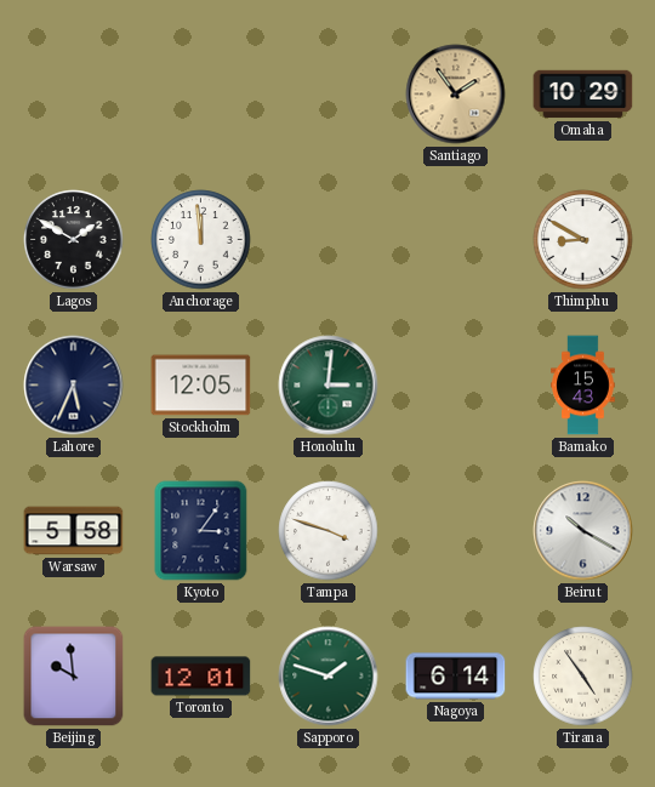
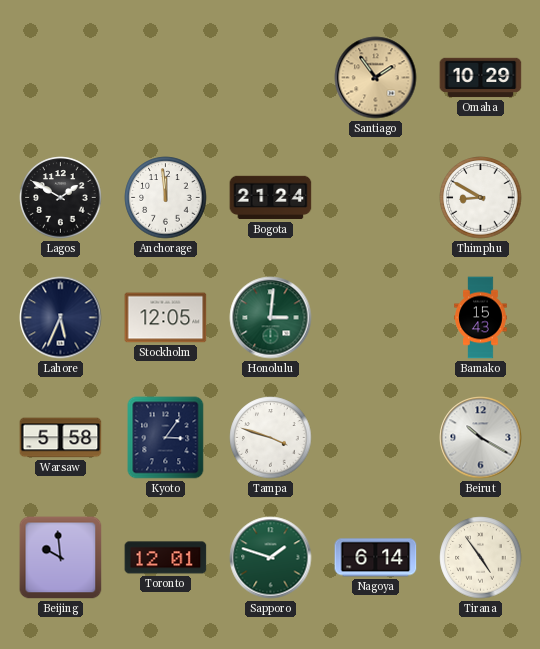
Bogota: none -> 21:24 (271, 198)
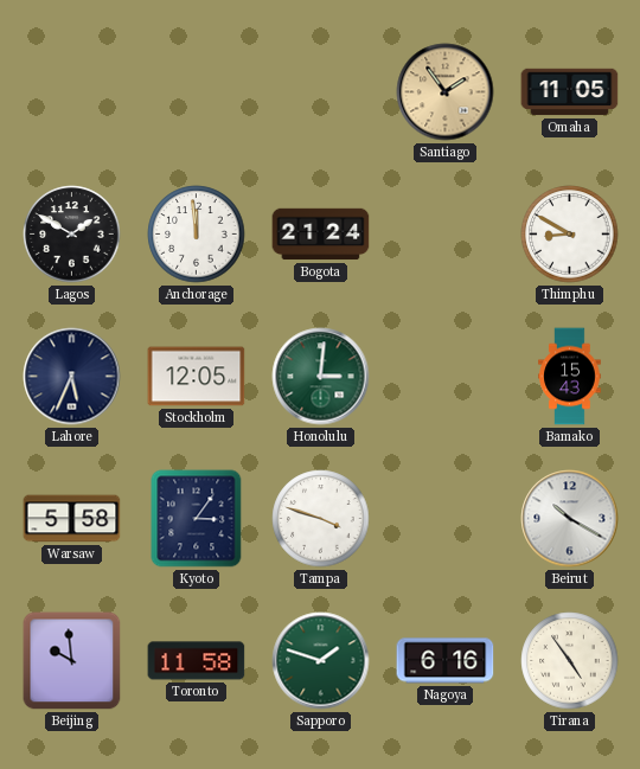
Omaha: 10:29 -> 11:05 (570, 92)
Toronto: 12:01 -> 11:58 (197, 661)
Nagoya: 6:14 -> 6:16 (446, 661)
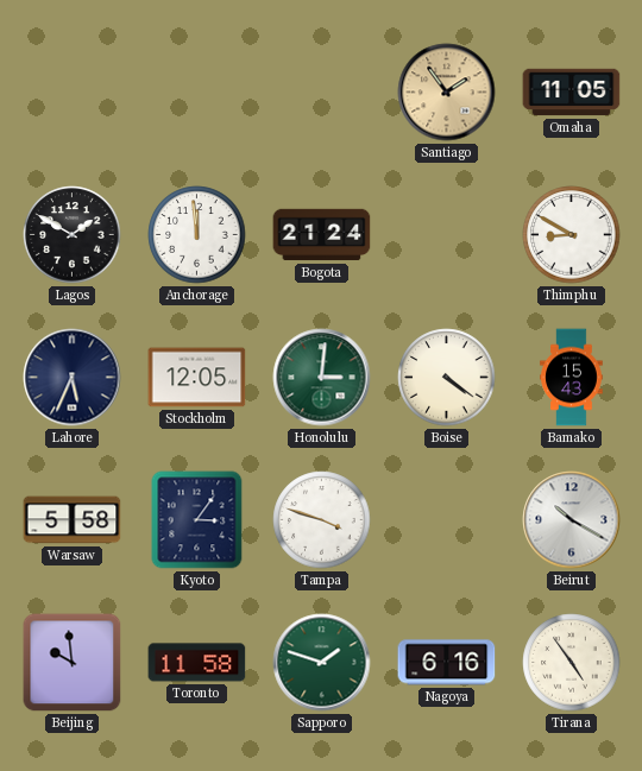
Boise: none -> 4:21 (447, 378)
